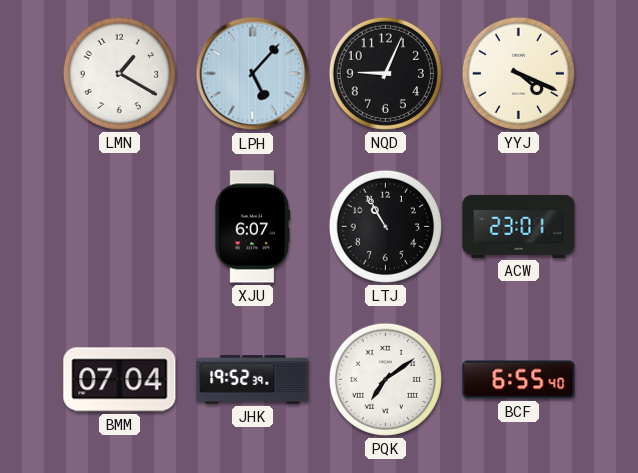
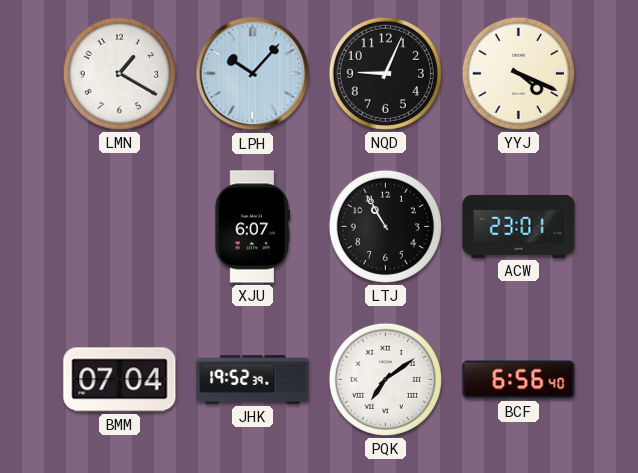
LPH: 5:07 -> 10:07 (253, 74)
BCF: 6:55 -> 6:56 (519, 380)
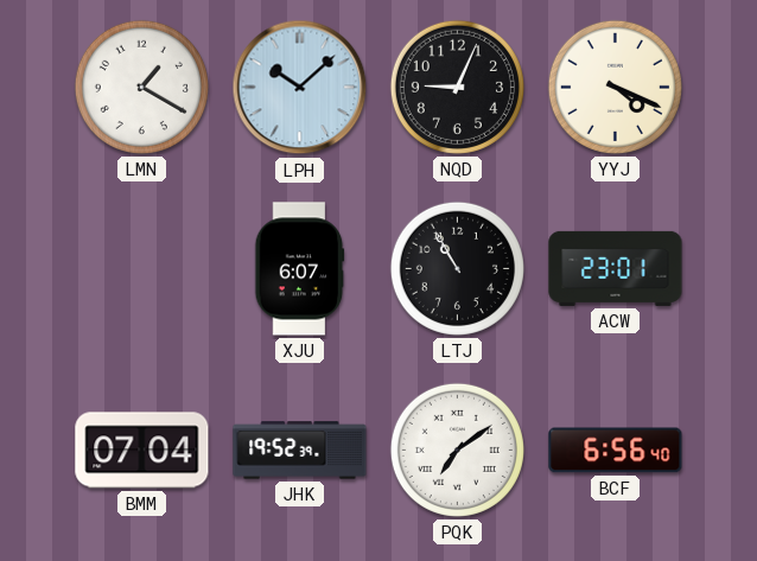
LPH: 10:07 -> 10:08 (300, 88)
